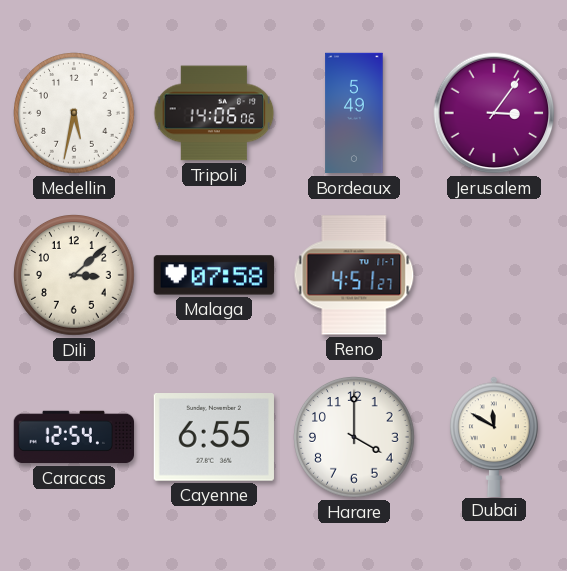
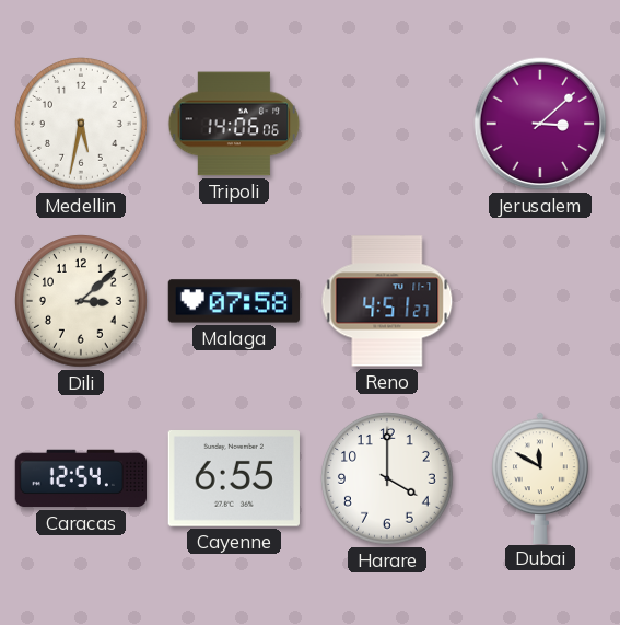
Bordeaux: 5:49 -> none (354, 113)
Jerusalem: 3:06 -> 3:08 (540, 124)
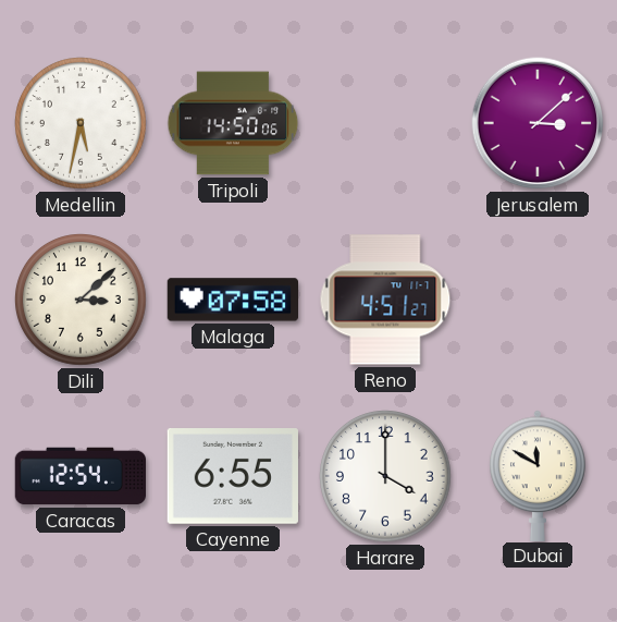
Tripoli: 14:06 -> 14:50 (233, 123)
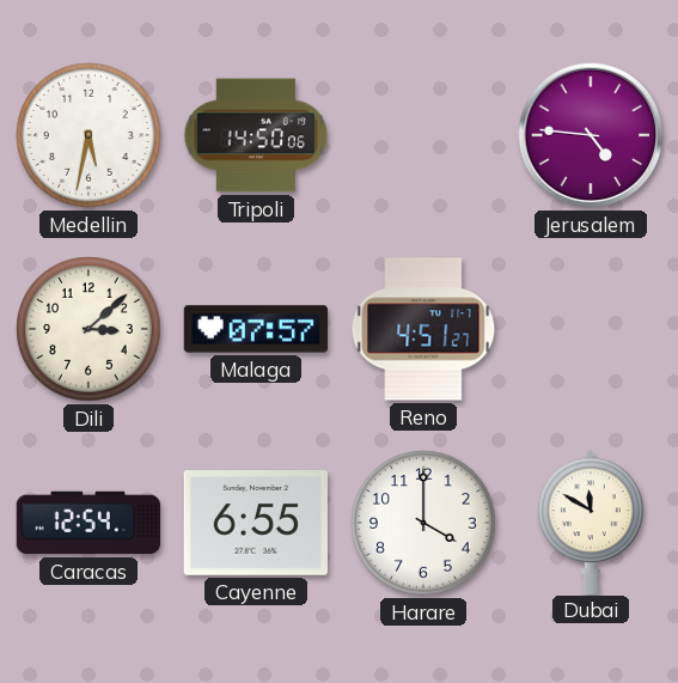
Jerusalem: 3:08 -> 4:46 (591, 135)
Malaga: 07:58 -> 07:57 (255, 329)
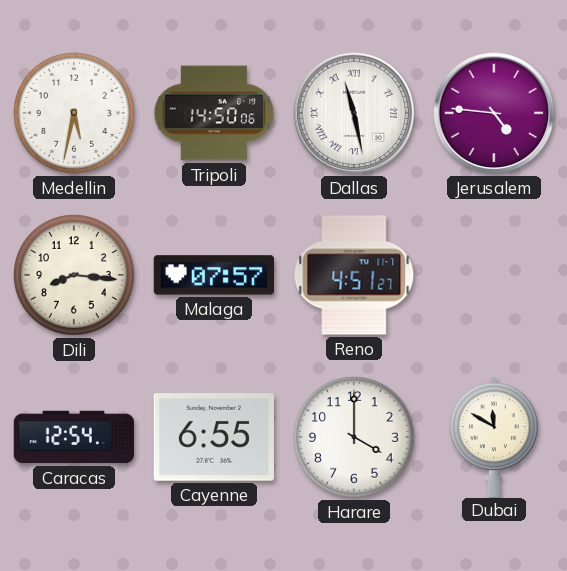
Dallas: none -> 11:28 (354, 113)
Dili: 3:08 -> 8:16 (75, 276)
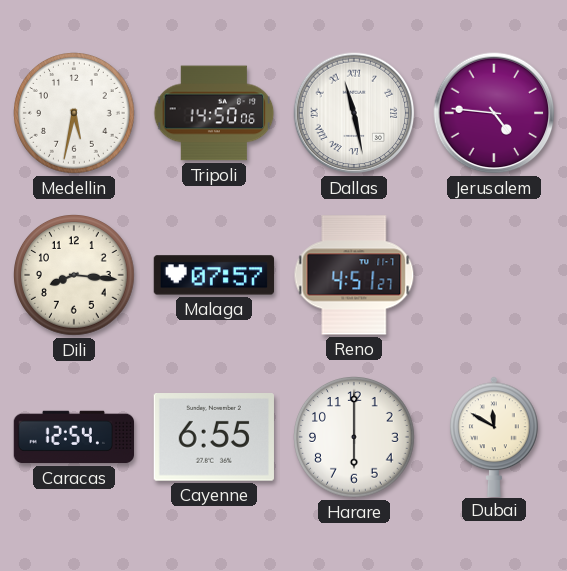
Harare: 4:00 -> 6:00 (355, 438)
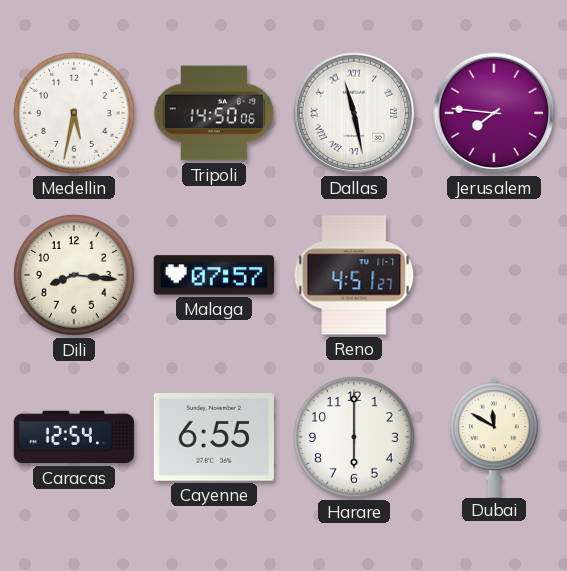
Jerusalem: 4:46 -> 7:46 (494, 113)
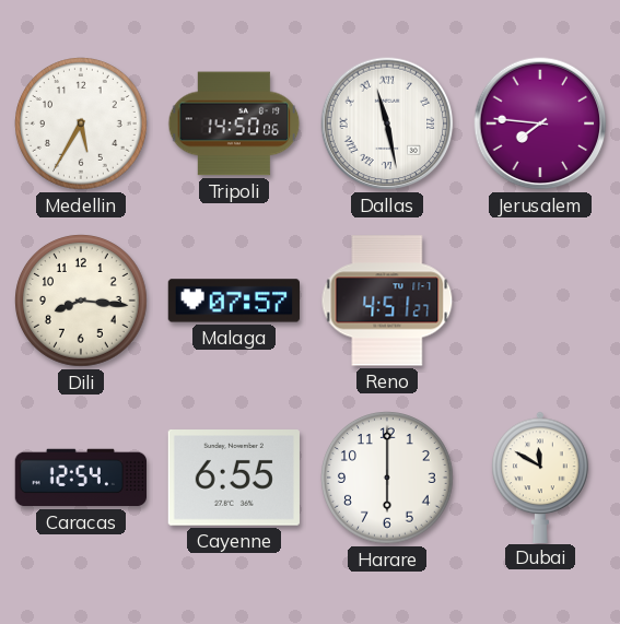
Medellin: 5:32 -> 5:35 (82, 125)
